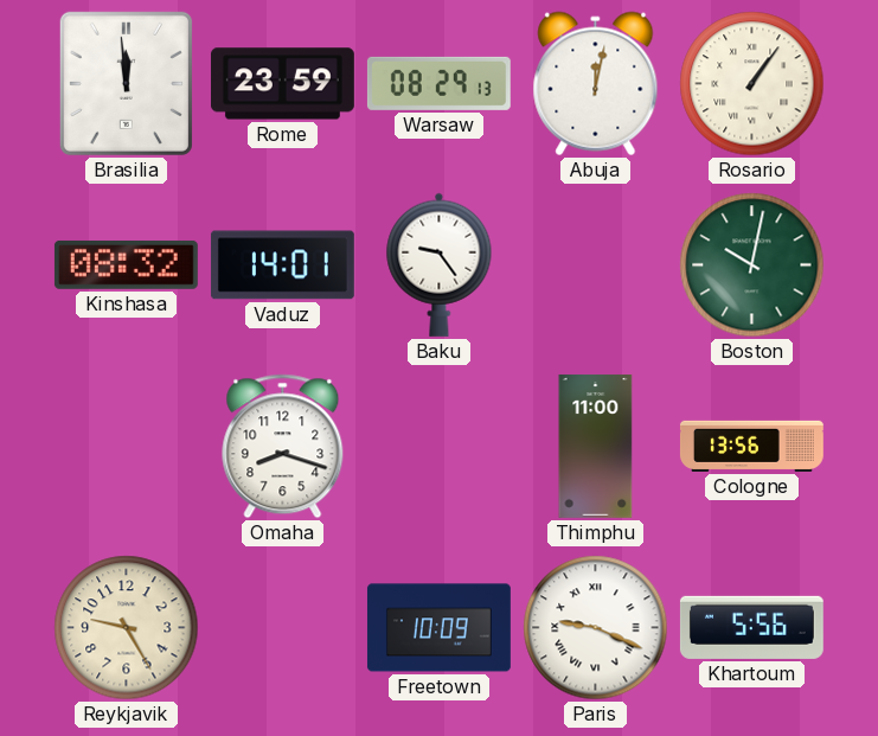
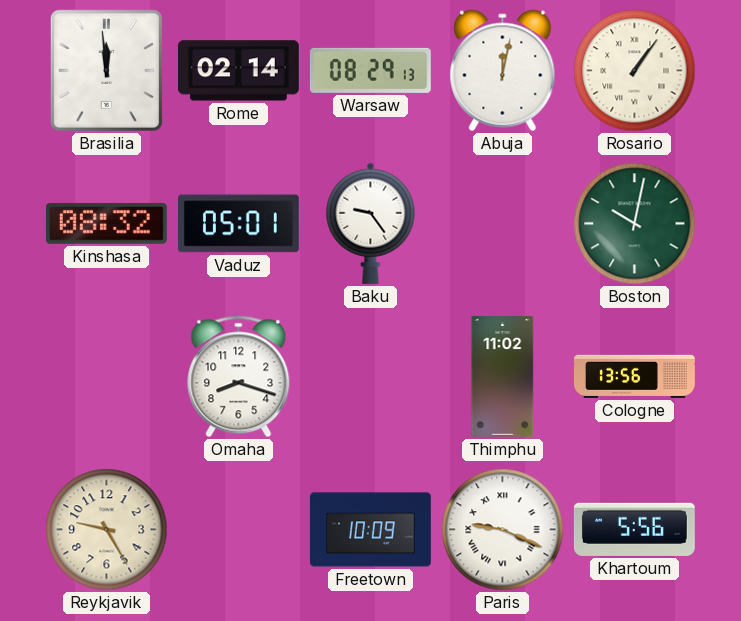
Rome: 23:59 -> 02:14 (238, 71)
Vaduz: 14:01 -> 05:01 (238, 224)
Thimphu: 11:00 -> 11:02 (503, 376)
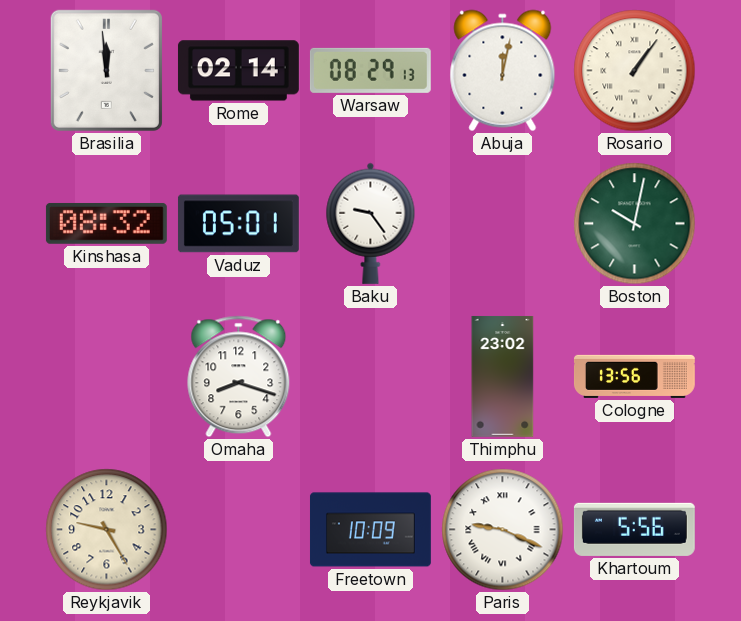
Thimphu: 11:02 -> 23:02 (503, 376)
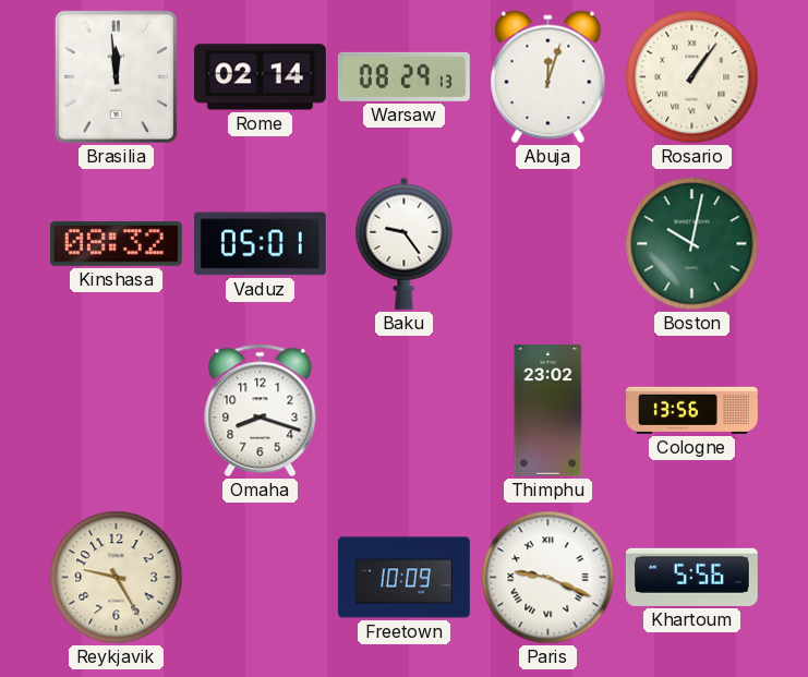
Abuja: 12:02 -> 12:03 (548, 77)
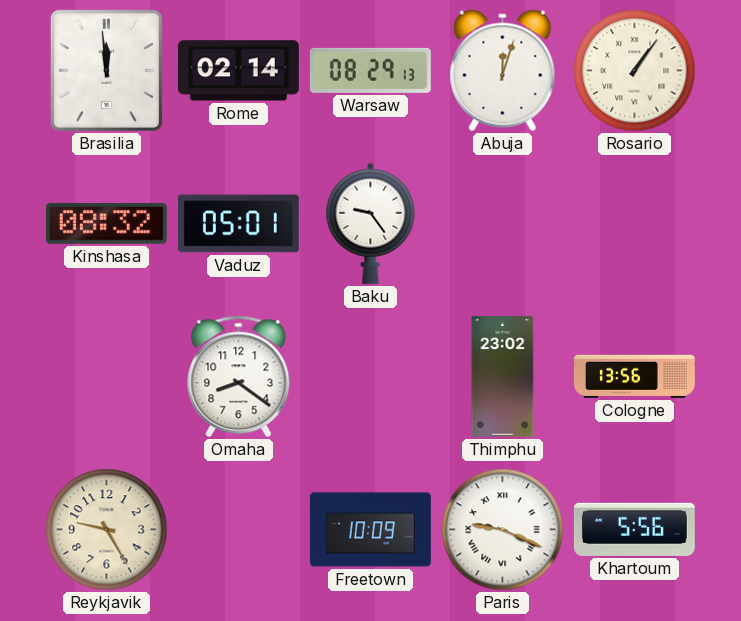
Boston: 10:02 -> none (692, 244)
Omaha: 8:18 -> 8:21 (239, 377)
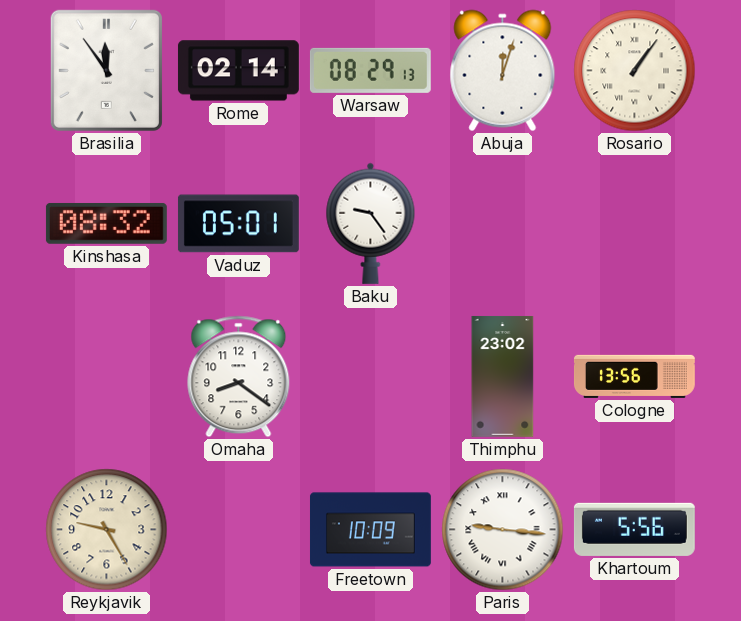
Brasilia: 11:59 -> 11:54 (106, 70)
Paris: 9:19 -> 9:16 (503, 530)
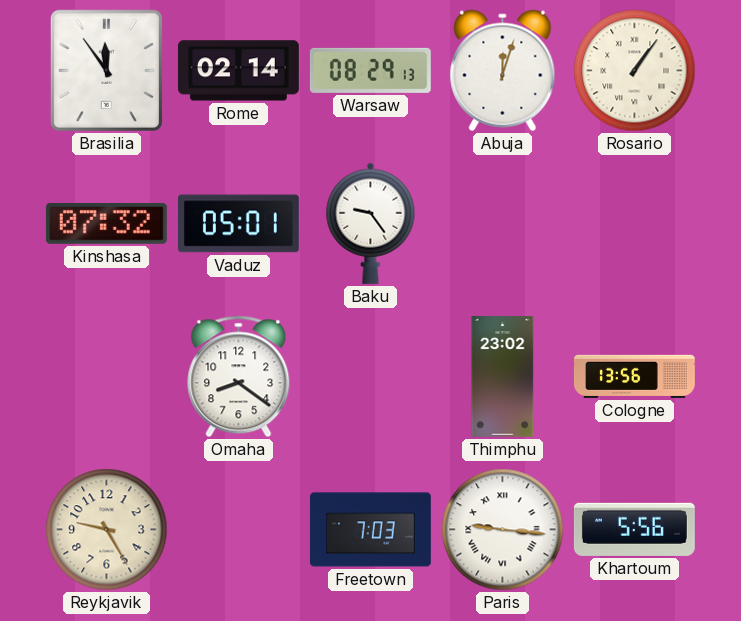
Kinshasa: 08:32 -> 07:32 (106, 224)
Freetown: 10:09 -> 7:03 (371, 530)
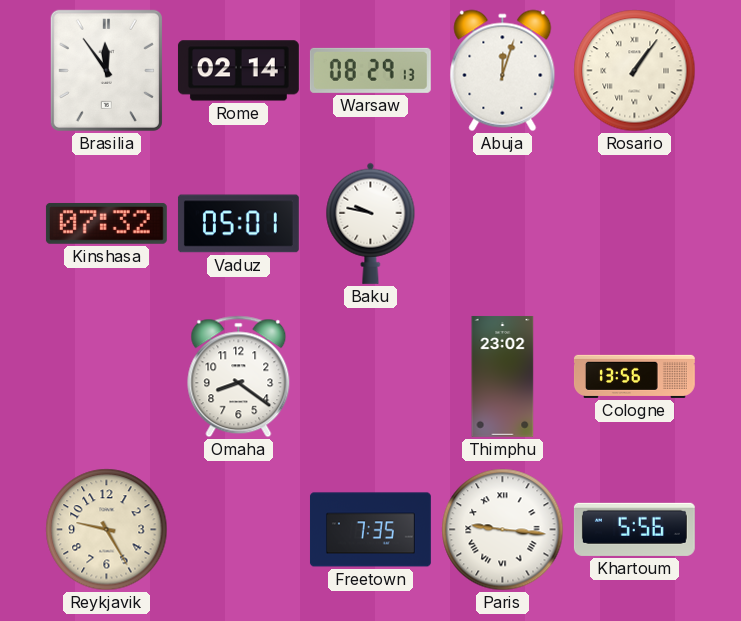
Baku: 9:24 -> 9:47 (371, 223)
Freetown: 7:03 -> 7:35 (371, 530)
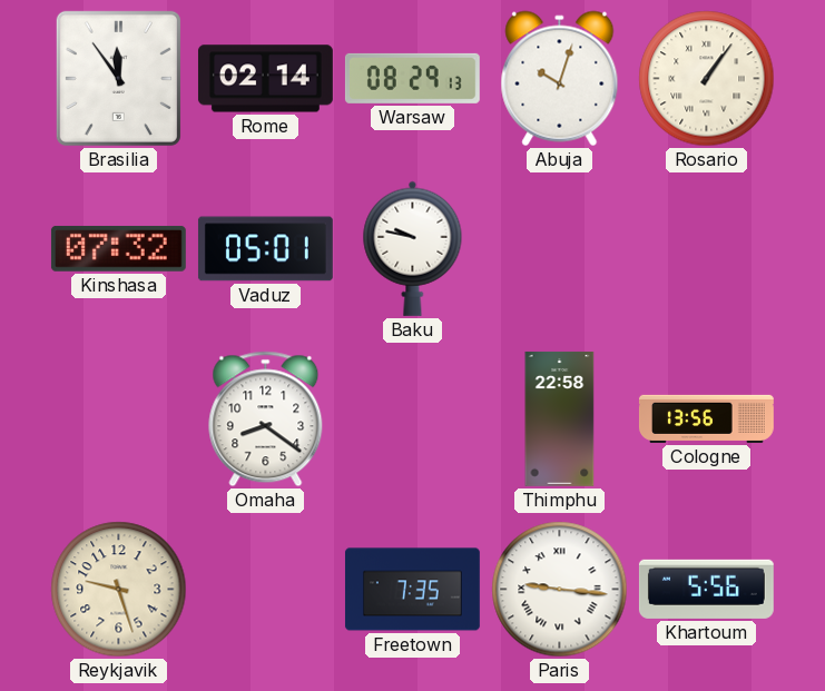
Abuja: 12:03 -> 10:03 (560, 79)
Thimphu: 23:02 -> 22:58 (560, 418)
Reykjavik: 9:25 -> 9:27 (119, 590)
